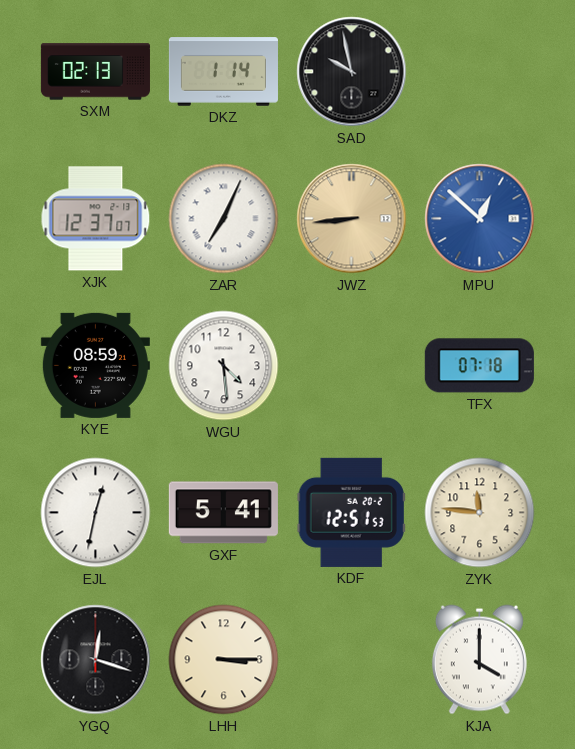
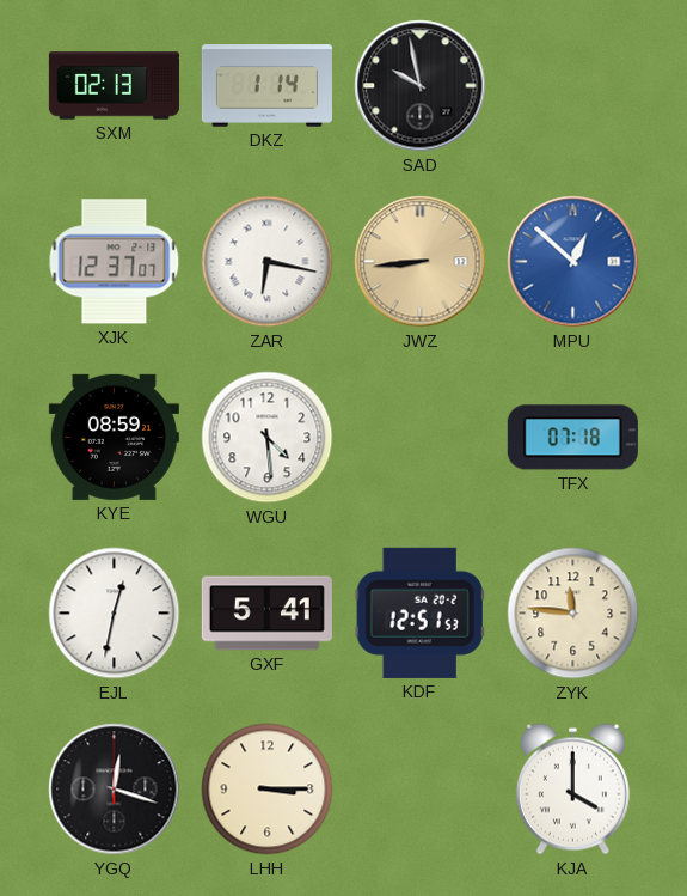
ZAR: 7:04 -> 6:17 (268, 262)
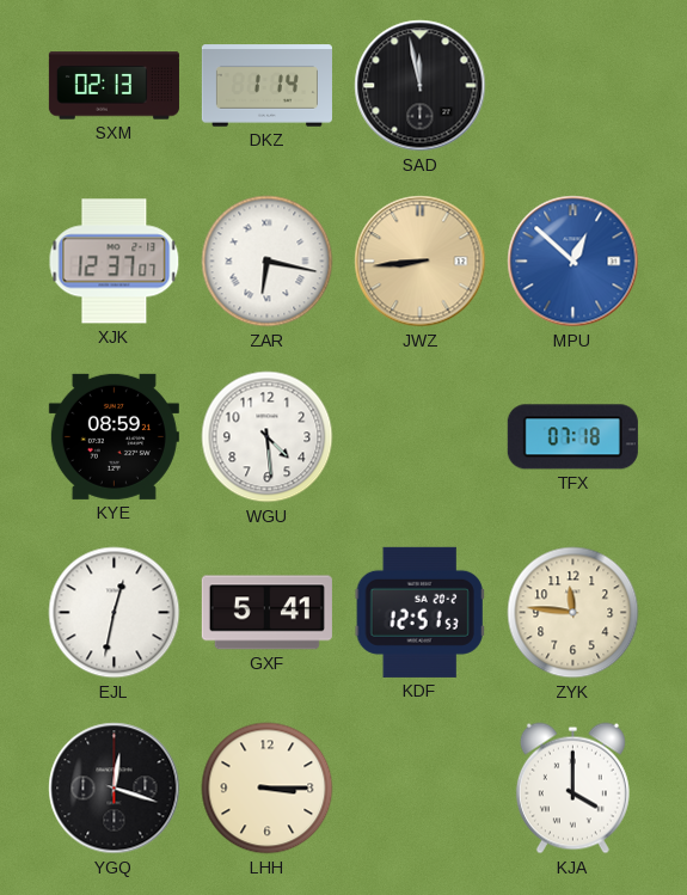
SAD: 9:58 -> 11:58 (421, 86)
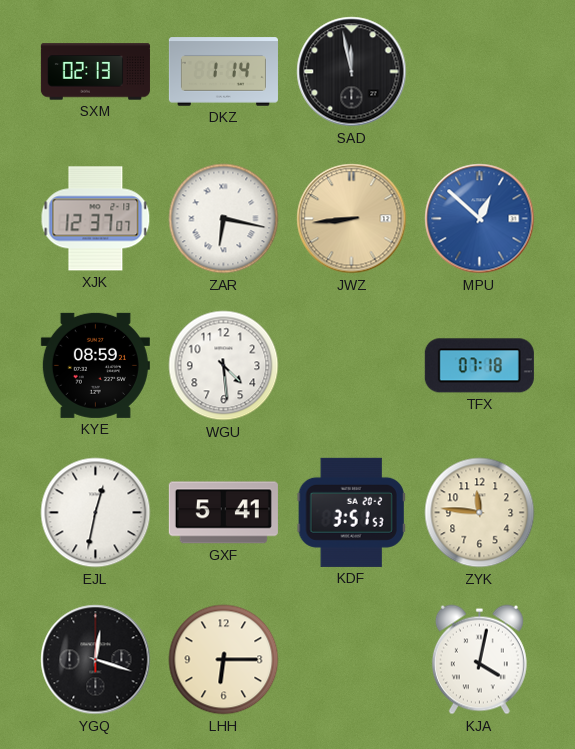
KDF: 12:51 -> 3:51 (351, 512)
LHH: 3:15 -> 6:15 (224, 660)
KJA: 4:00 -> 4:02 (479, 660)
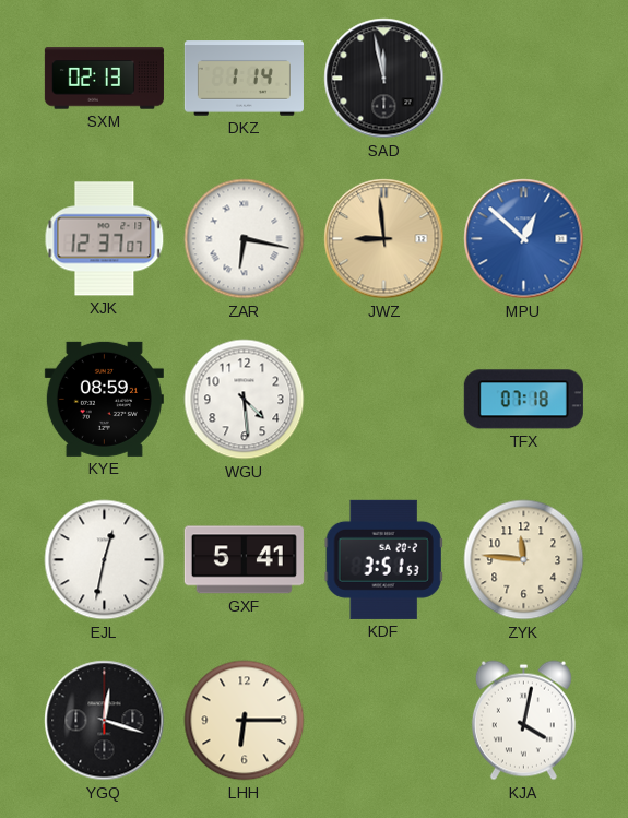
JWZ: 8:44 -> 8:59 (384, 239)
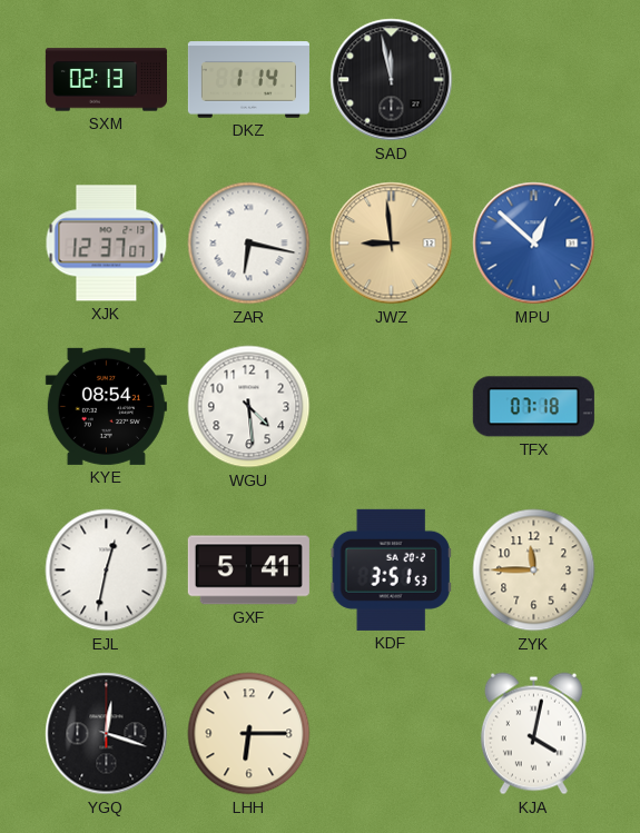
KYE: 08:59 -> 08:54 (106, 406)
ZYK: 11:46 -> 11:45 (534, 571)
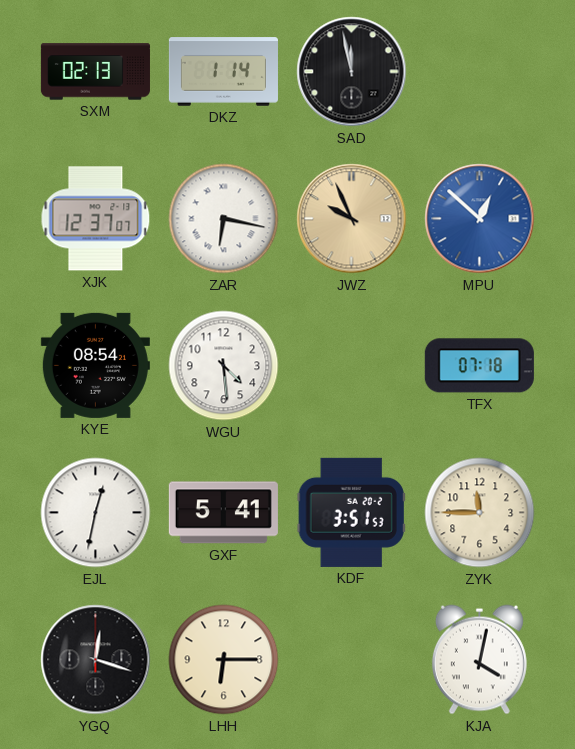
JWZ: 8:59 -> 9:56 (352, 219)
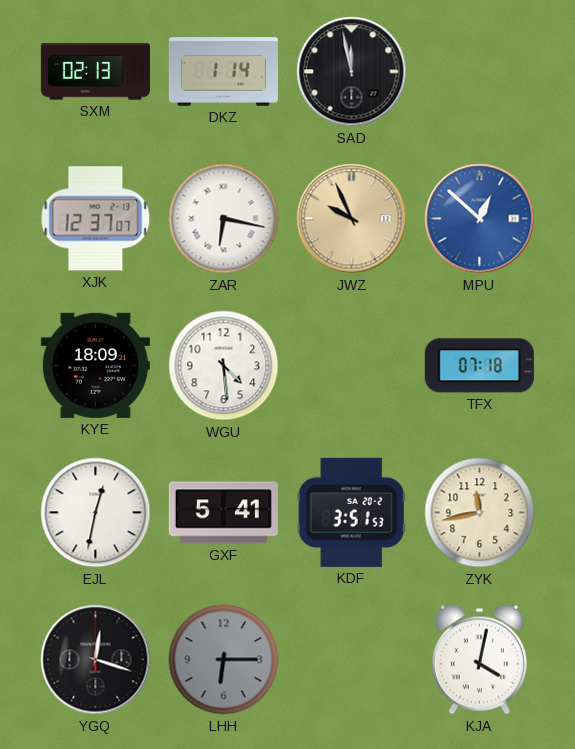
KYE: 08:54 -> 18:09 (95, 365)
ZYK: 11:45 -> 11:43 (480, 513)
LHH dial: cream -> grey (224, 660)
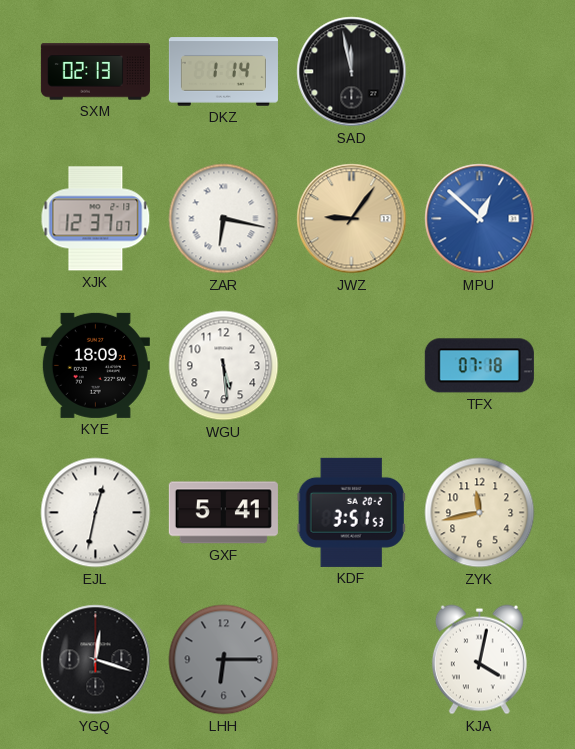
JWZ: 9:56 -> 9:06 (352, 219)
WGU: 4:29 -> 5:29 (224, 366)
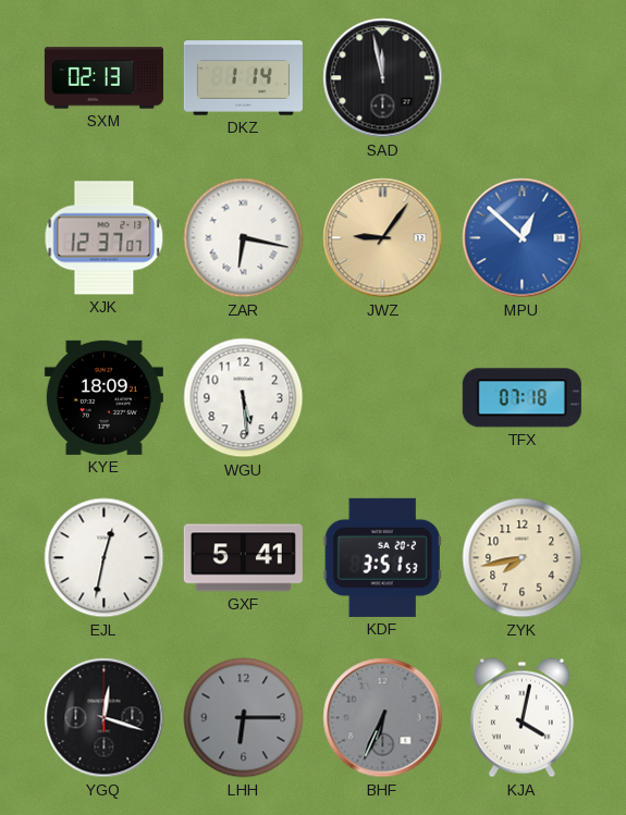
ZYK: 11:43 -> 7:43 (523, 558)
BHF: none -> 6:34 (383, 718)
